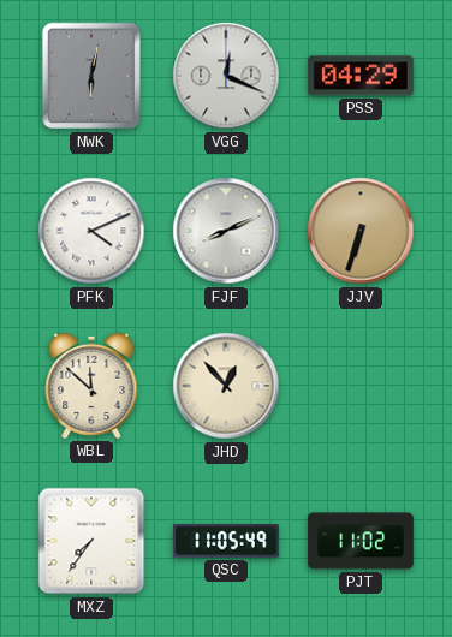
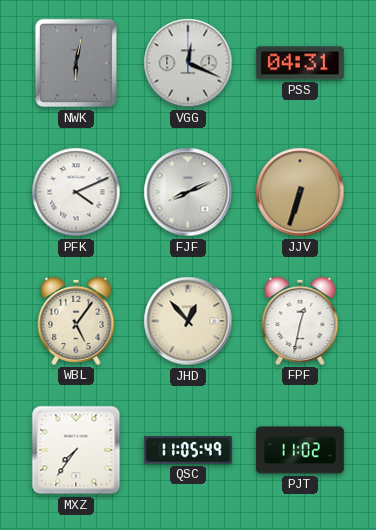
PSS: 04:29 -> 04:31 (300, 63)
WBL: 11:52 -> 5:06 (76, 321)
FPF: none -> 12:32 (300, 321)
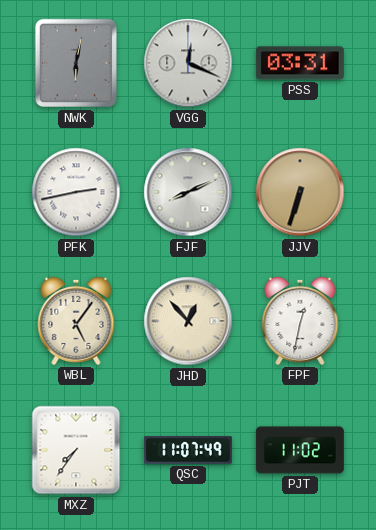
PSS: 04:31 -> 03:31 (300, 63)
PFK: 4:11 -> 2:43 (76, 192)
QSC: 11:05 -> 11:07 (188, 450)
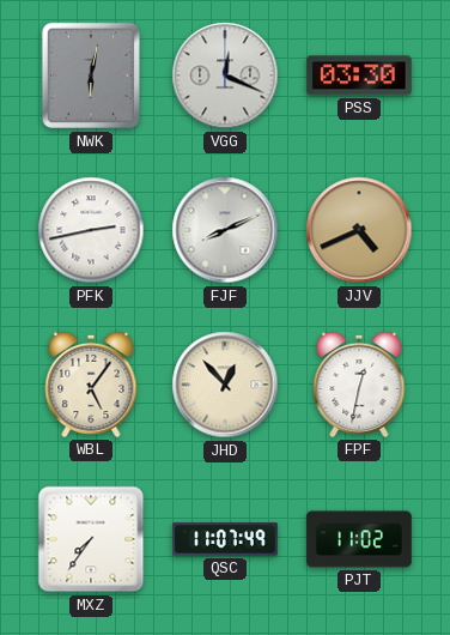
PSS: 03:31 -> 03:30 (359, 75)
JJV: 6:33 -> 4:41 (359, 230)
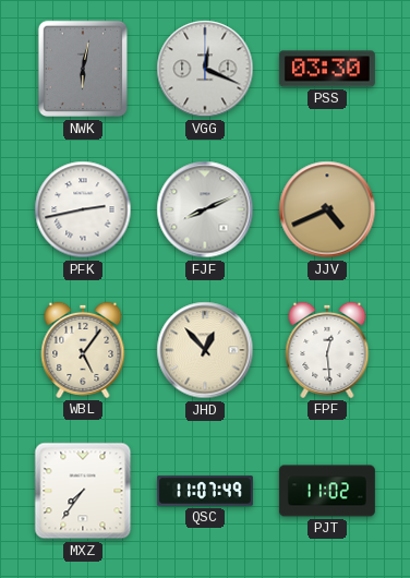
FPF: 12:32 -> 12:29 (327, 350)
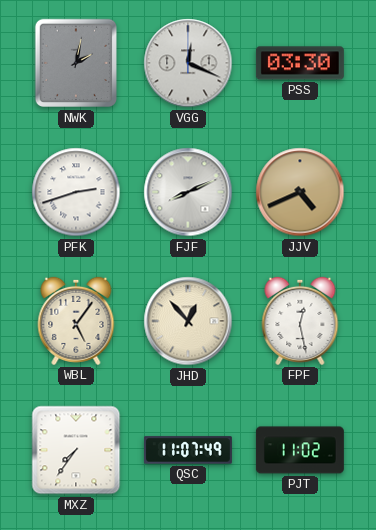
NWK: 6:02 -> 2:02 (75, 63)
PFK: 2:43 -> 2:42 (76, 192)
FPF: 12:29 -> 12:28 (300, 321)
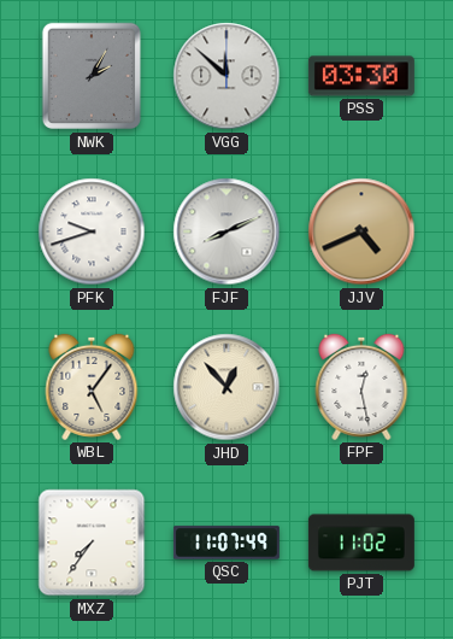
NWK: 2:02 -> 2:05 (90, 76)
VGG: 12:19 -> 11:52 (226, 76)
PFK: 2:42 -> 9:42 (92, 231)
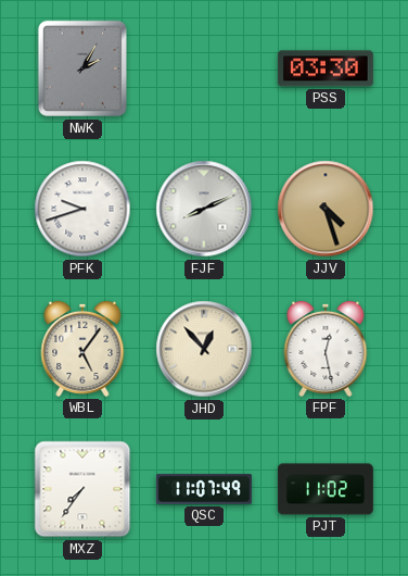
VGG: 11:52 -> none (226, 76)
JJV: 4:41 -> 4:27 (326, 209)
